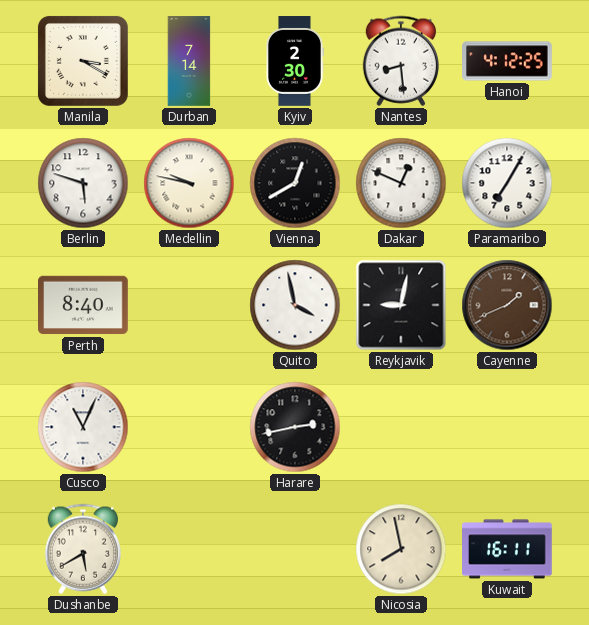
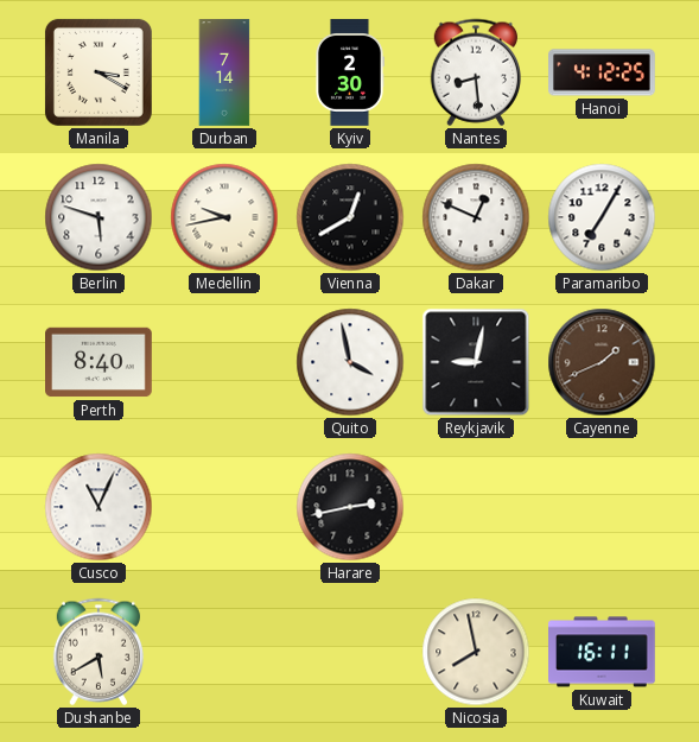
Medellin: 9:47 -> 9:43 (224, 217)
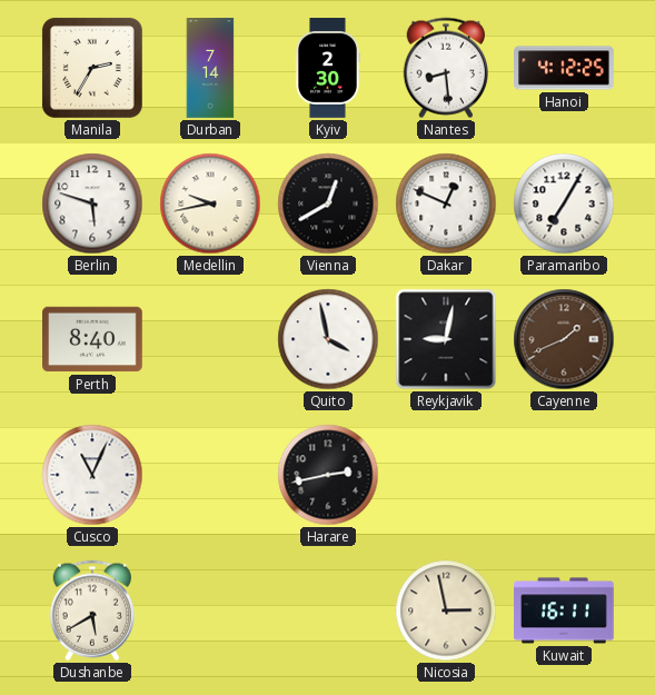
Manila: 3:20 -> 2:35 (92, 68)
Nicosia: 7:58 -> 2:58 (446, 610)
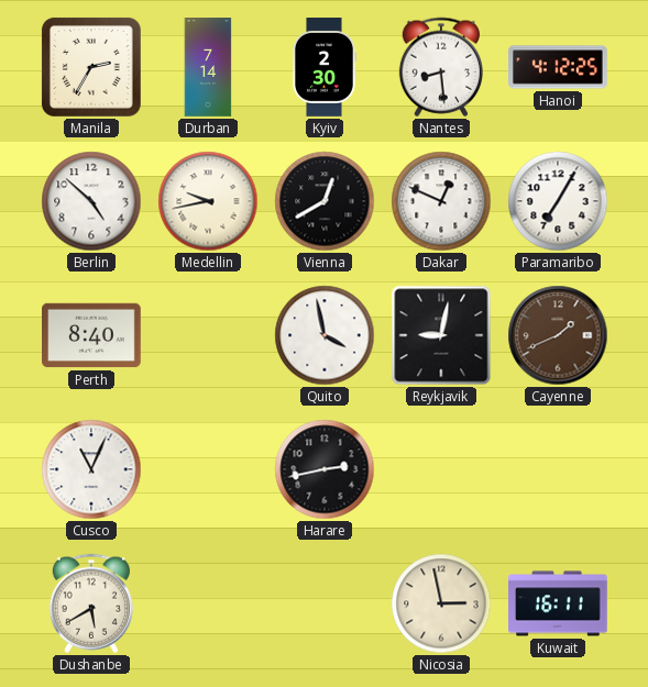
Berlin: 5:48 -> 4:52 (91, 201)
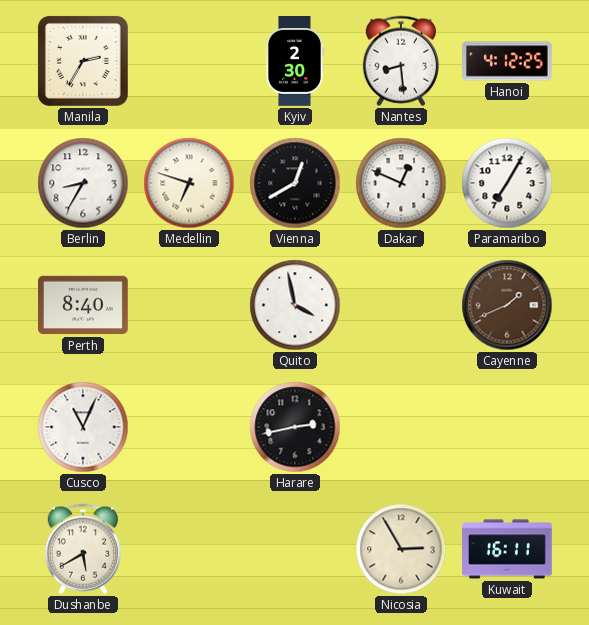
Durban: 7:14 -> none (208, 67)
Berlin: 4:52 -> 8:35 (83, 183)
Medellin: 9:43 -> 6:48 (189, 183)
Reykjavik: 9:02 -> none (441, 335)
Nicosia: 2:58 -> 2:55 (401, 549)
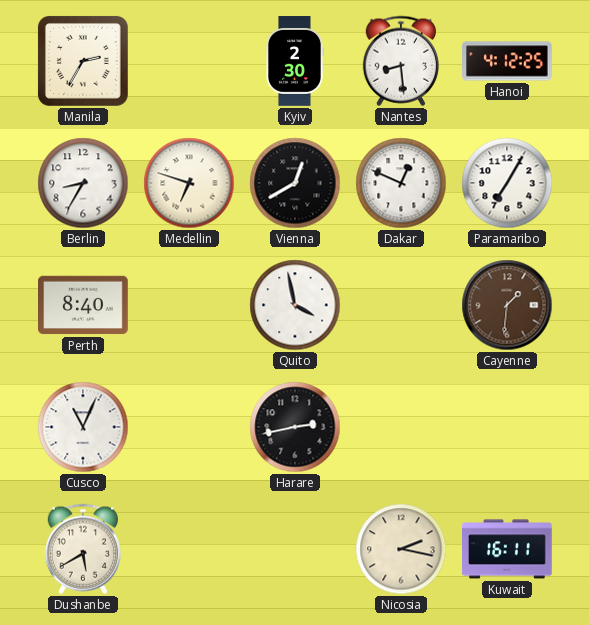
Cayenne: 1:41 -> 1:31 (507, 305)
Nicosia: 2:55 -> 2:17 (401, 549)
